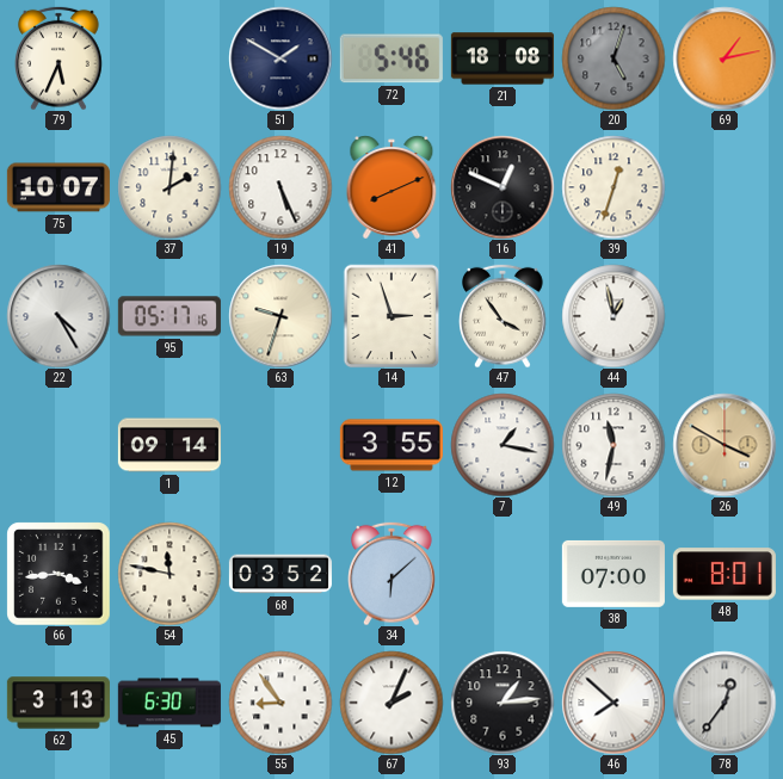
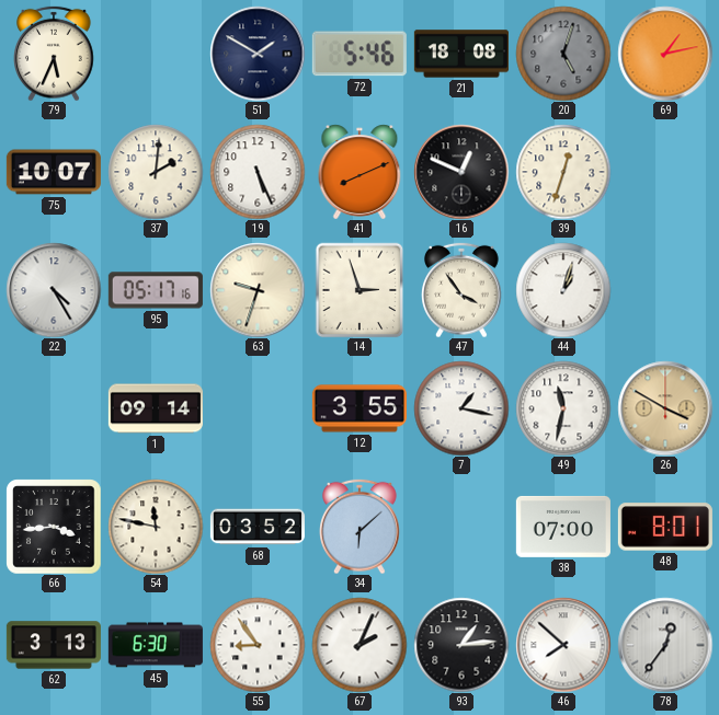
44: 12:58 -> 1:03 (563, 290)
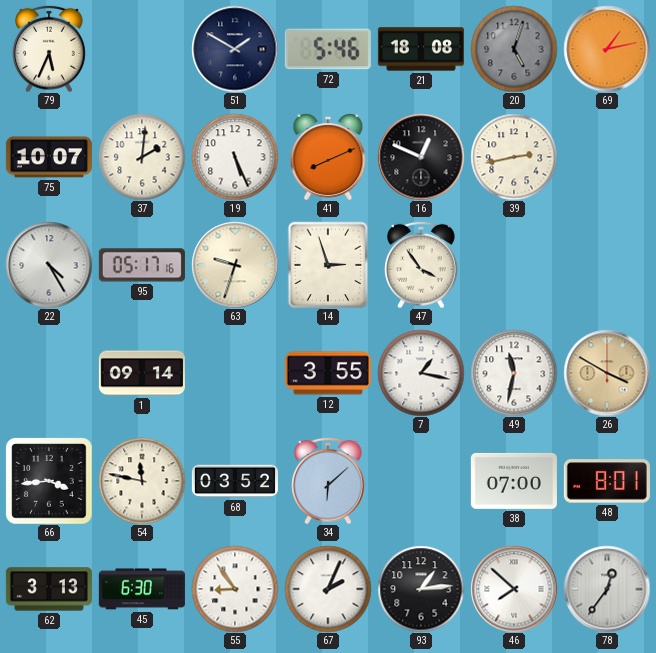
39: 12:33 -> 2:43 (514, 157)
44: 1:03 -> none (563, 290)
